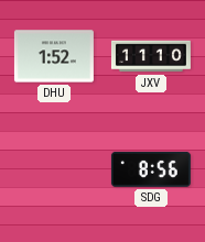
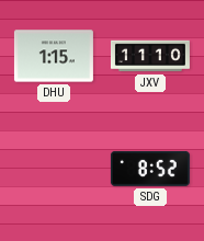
DHU: 1:52 -> 1:15 (54, 56)
SDG: 8:56 -> 8:52 (150, 169)
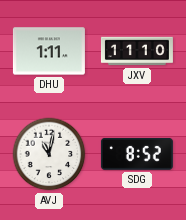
DHU: 1:15 -> 1:11 (49, 51)
AVJ: none -> 11:02 (49, 154)
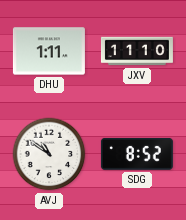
AVJ: 11:02 -> 10:51 (49, 154)
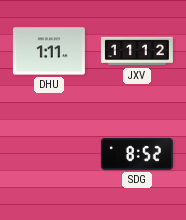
JXV: 11:10 -> 11:12 (137, 51)
AVJ: 10:51 -> none (49, 154)
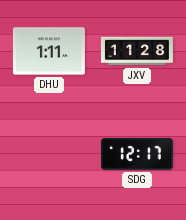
JXV: 11:12 -> 11:28 (137, 51)
SDG: 8:52 -> 12:17 (137, 154)
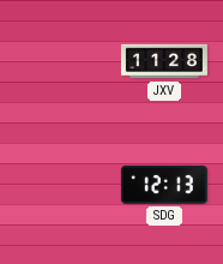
DHU: 1:11 -> none (49, 51)
SDG: 12:17 -> 12:13 (164, 185)
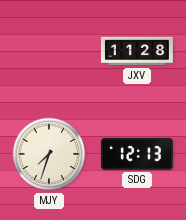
MJY: none -> 7:33 (49, 154)
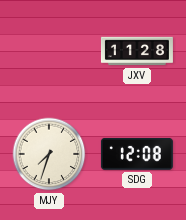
SDG: 12:13 -> 12:08 (137, 154)
